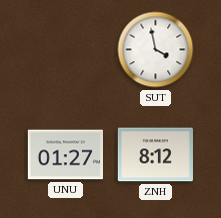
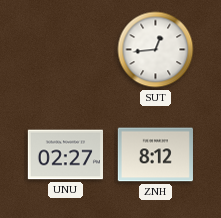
SUT: 3:58 -> 12:44 (156, 50)
UNU: 01:27 -> 02:27 (65, 155)
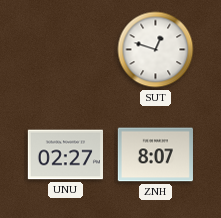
SUT: 12:44 -> 12:48 (156, 50)
ZNH: 8:12 -> 8:07 (155, 155)
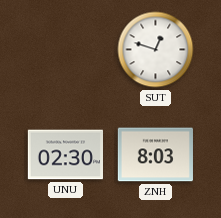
UNU: 02:27 -> 02:30 (65, 155)
ZNH: 8:07 -> 8:03 (155, 155)
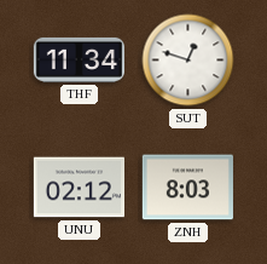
THF: none -> 11:34 (79, 59)
UNU: 02:30 -> 02:12 (79, 188)
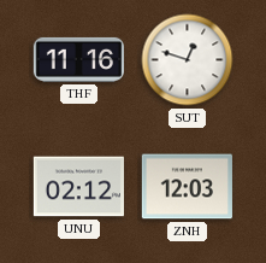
THF: 11:34 -> 11:16 (78, 59)
ZNH: 8:03 -> 12:03 (187, 187)
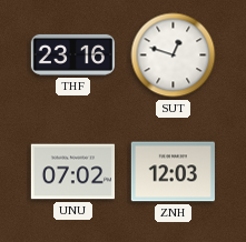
THF: 11:16 -> 23:16 (72, 54)
UNU: 02:12 -> 07:02 (72, 172)
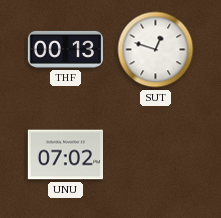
THF: 23:16 -> 00:13 (65, 49)
ZNH: 12:03 -> none (173, 172)
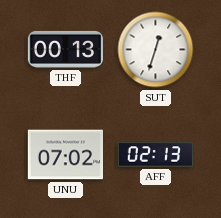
SUT: 12:48 -> 12:33 (156, 50)
AFF: none -> 02:13 (155, 155)
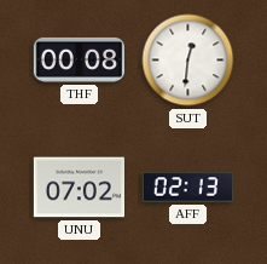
THF: 00:13 -> 00:08 (79, 59)
SUT: 12:33 -> 12:31 (188, 61)
